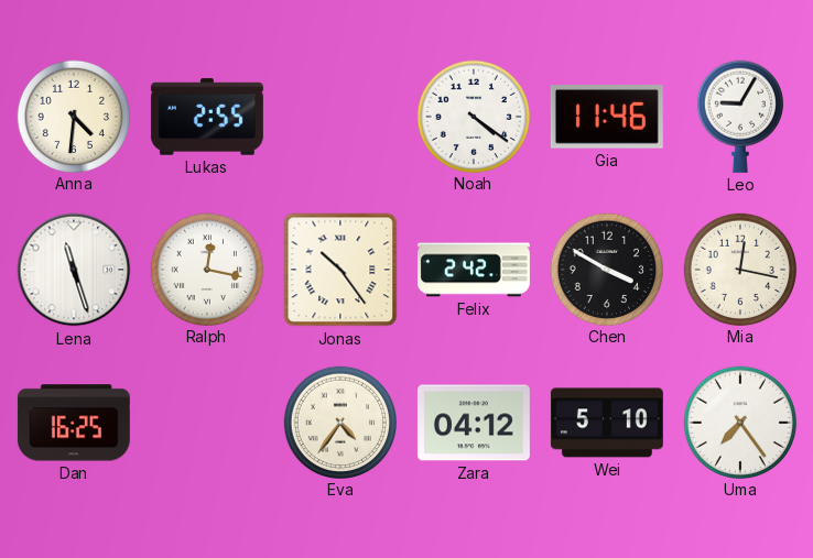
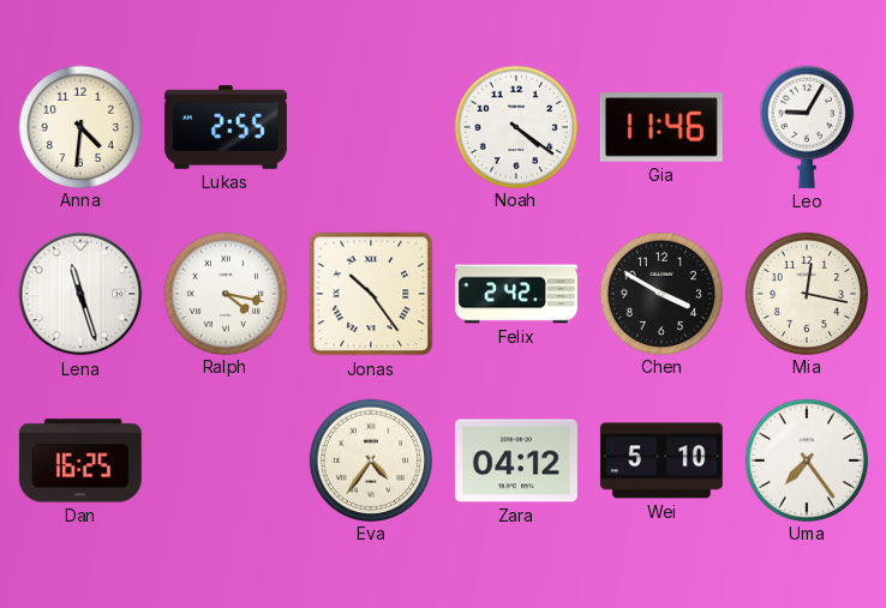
Ralph: 12:17 -> 4:17 (225, 293)
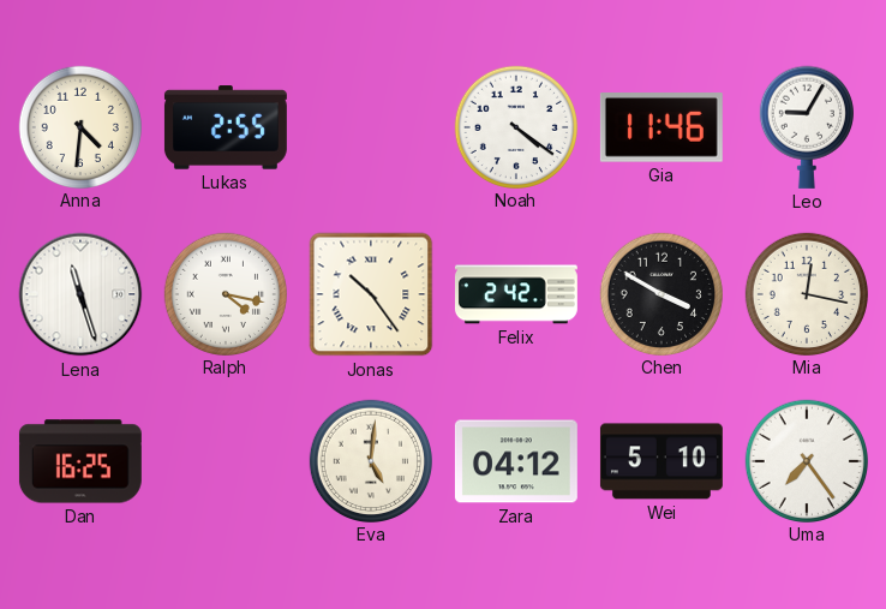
Eva: 4:36 -> 5:01 (370, 460)
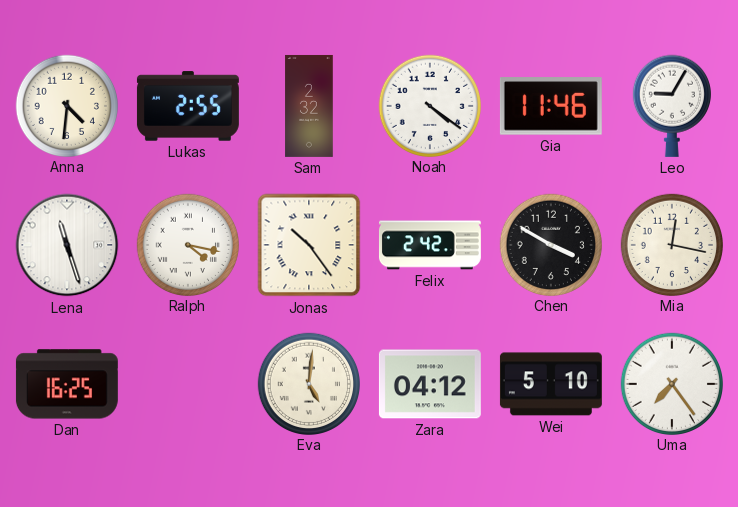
Sam: none -> 2:32 (309, 106)
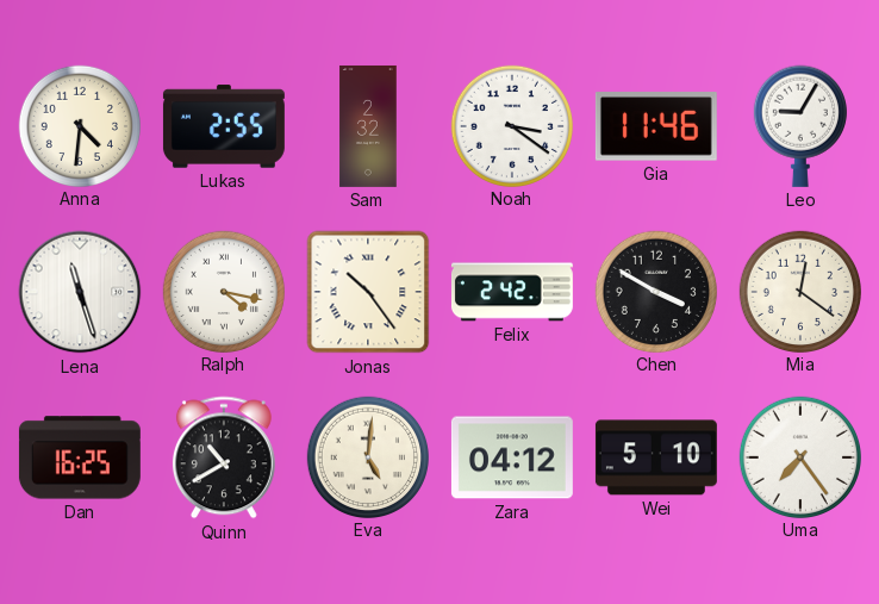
Noah: 4:21 -> 3:21 (511, 125)
Mia: 12:17 -> 12:21 (799, 291)
Quinn: none -> 10:40 (224, 457)
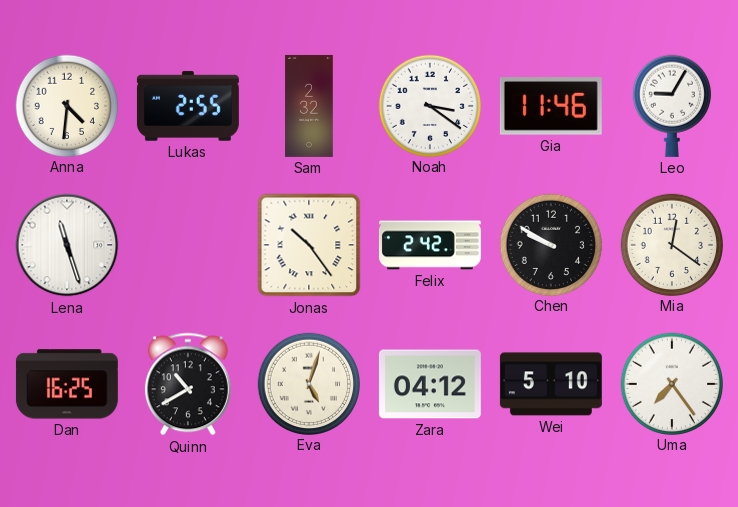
Ralph: 4:17 -> none (223, 291)
Chen: 3:50 -> 9:50 (550, 244)
Eva: 5:01 -> 5:03 (308, 383)
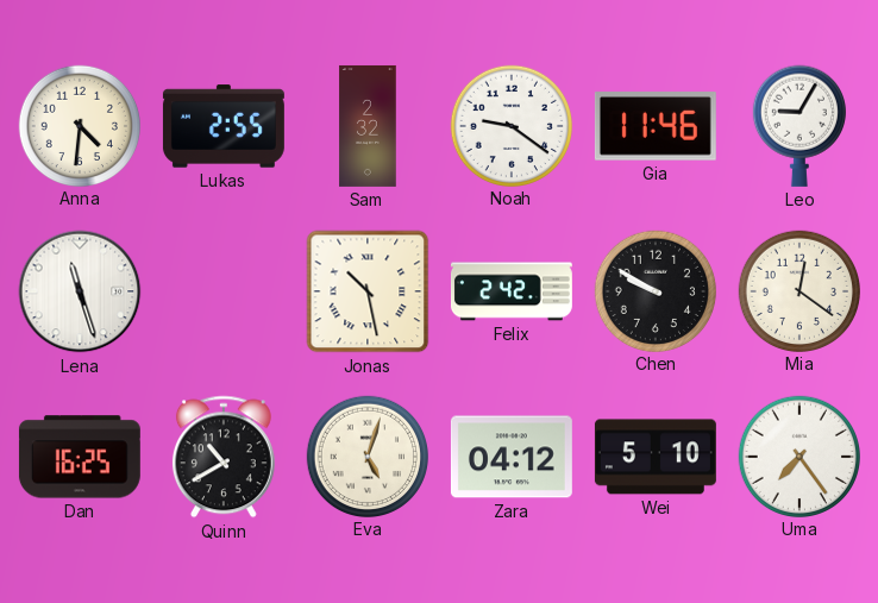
Noah: 3:21 -> 9:21 (510, 125)
Jonas: 10:24 -> 10:28 (368, 291)
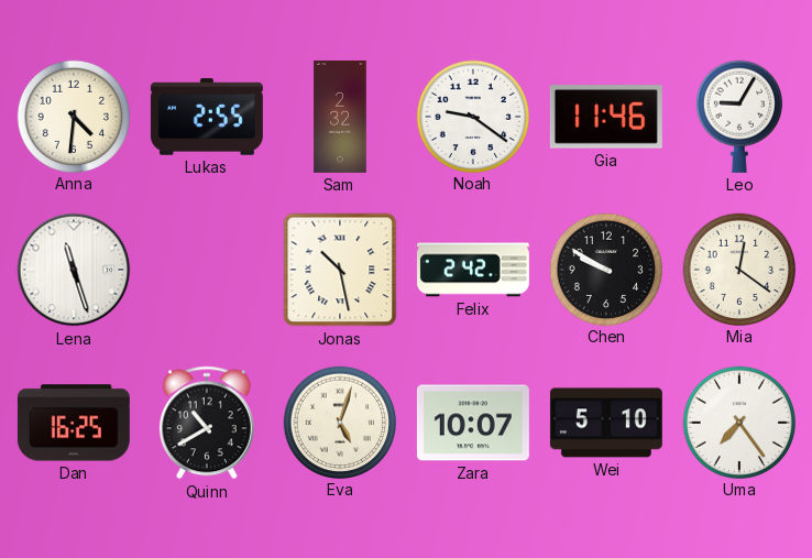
Zara: 04:12 -> 10:07 (473, 423)
